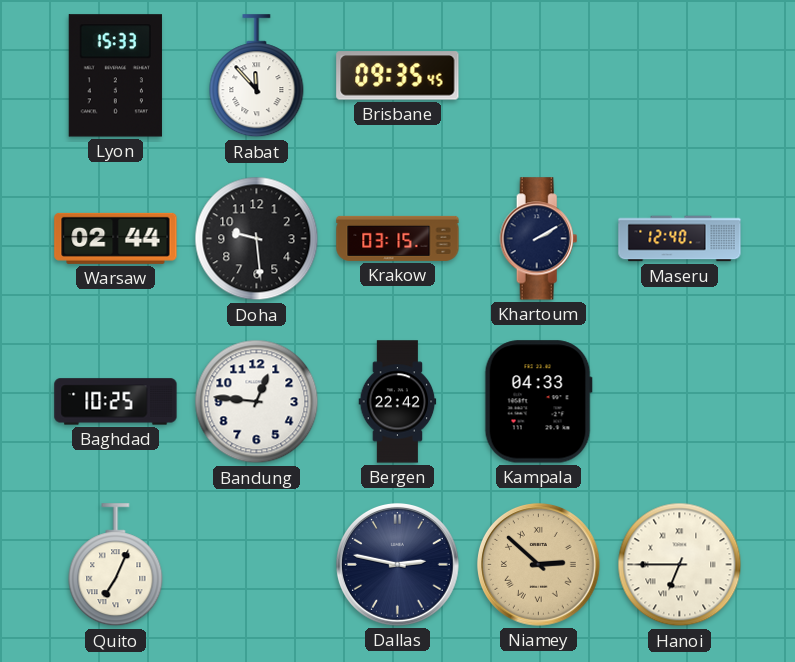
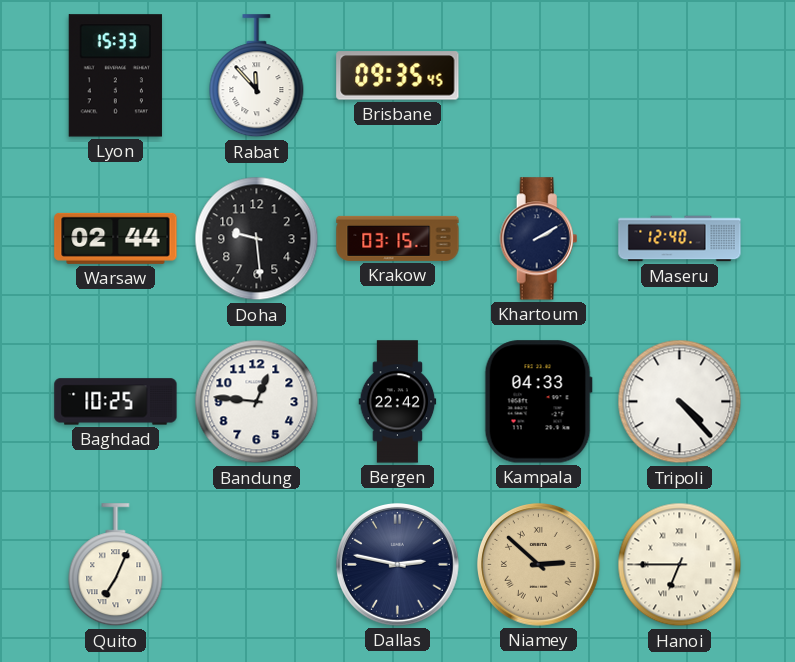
Tripoli: none -> 4:23 (680, 402)
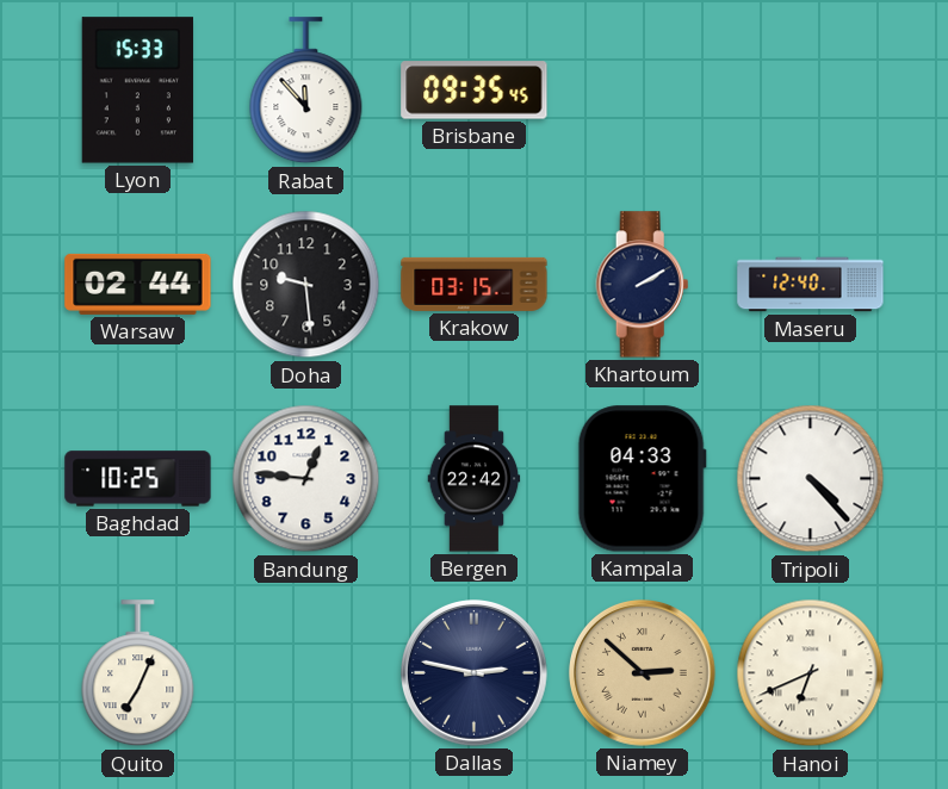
Hanoi: 6:45 -> 6:41 (811, 673)
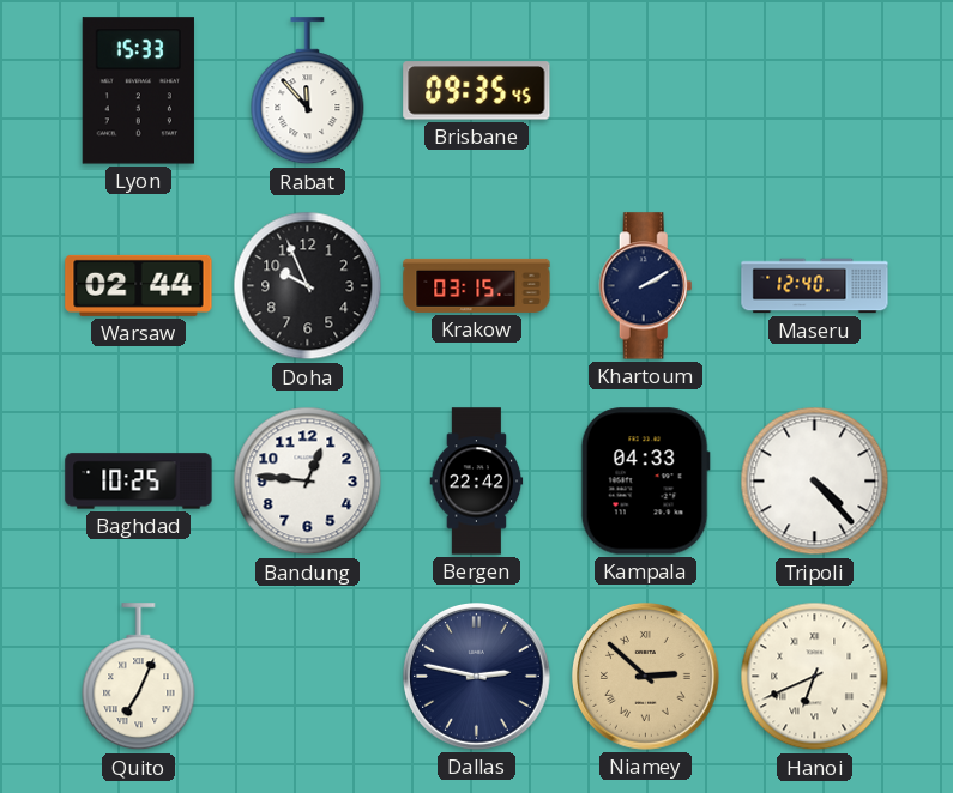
Doha: 9:29 -> 9:56 (308, 286)
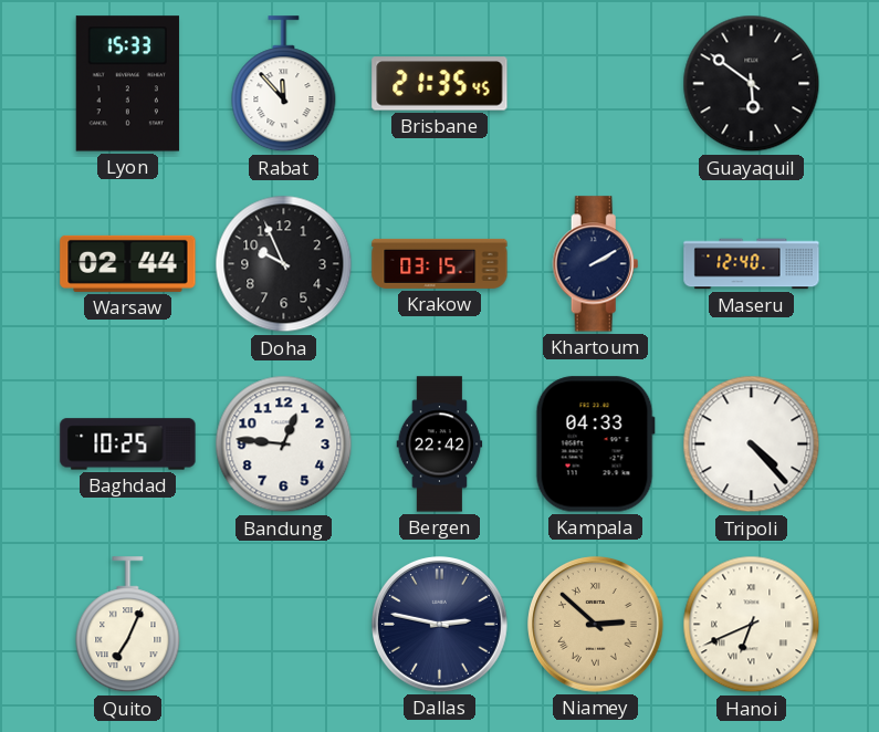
Brisbane: 09:35 -> 21:35 (440, 84)
Guayaquil: none -> 5:51 (752, 84)
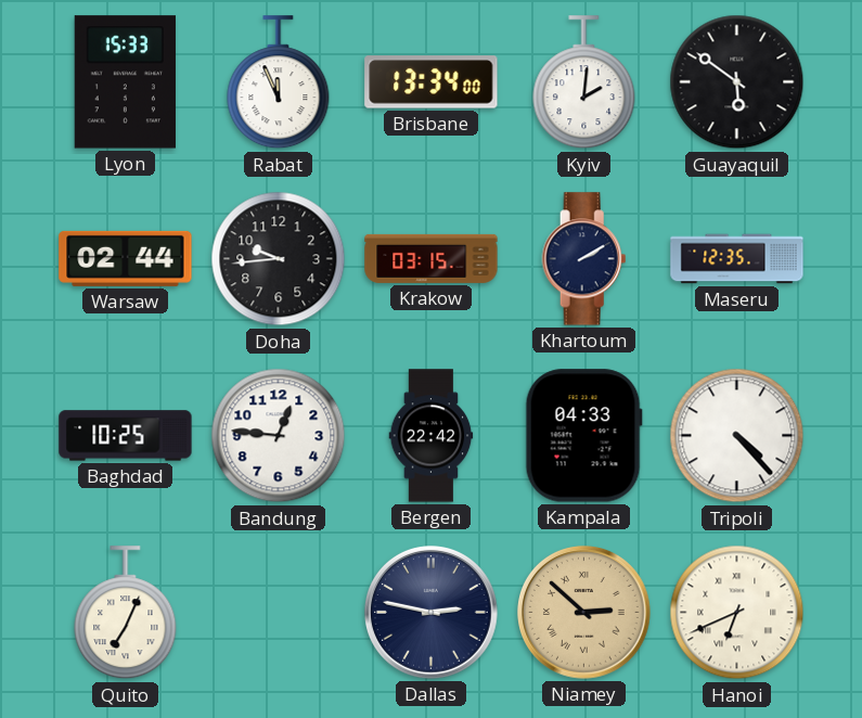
Rabat: 11:53 -> 11:56 (279, 82)
Brisbane: 21:35 -> 13:34 (432, 82)
Kyiv: none -> 2:01 (584, 82)
Doha: 9:56 -> 9:44 (279, 259)
Maseru: 12:40 -> 12:35 (737, 259)
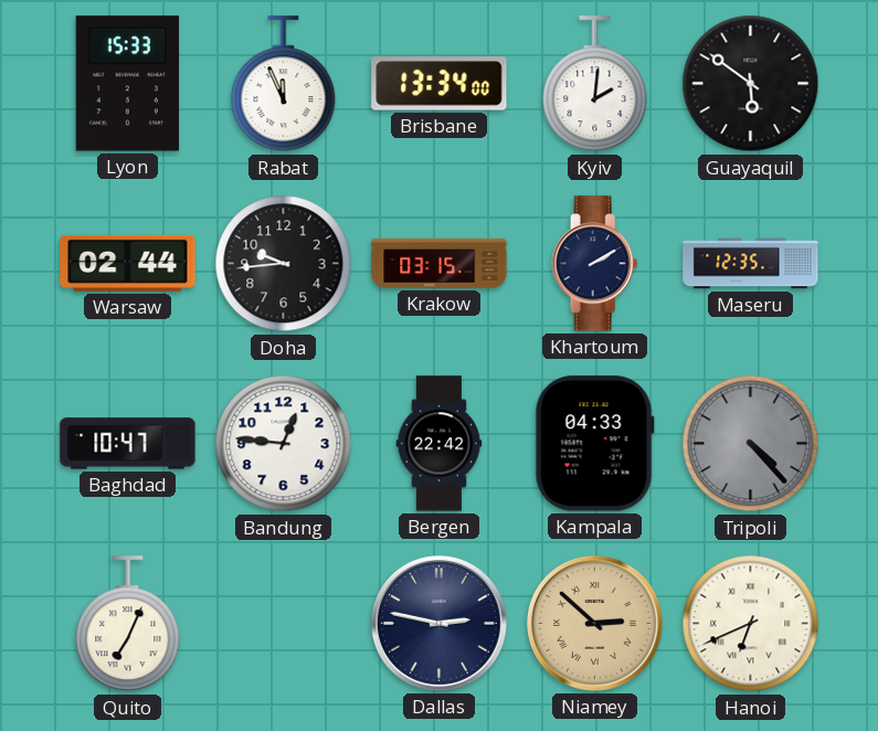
Baghdad: 10:25 -> 10:47 (128, 444)
Tripoli dial: white -> grey (751, 444)
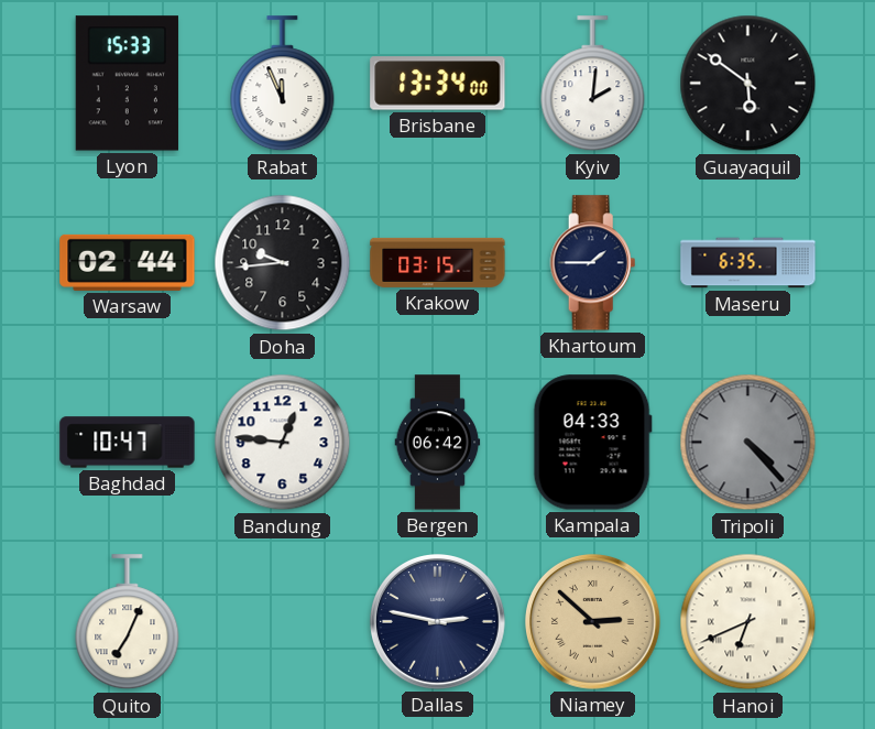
Khartoum: 2:10 -> 1:45 (593, 263)
Maseru: 12:35 -> 6:35 (748, 263)
Bergen: 22:42 -> 06:42 (438, 443)
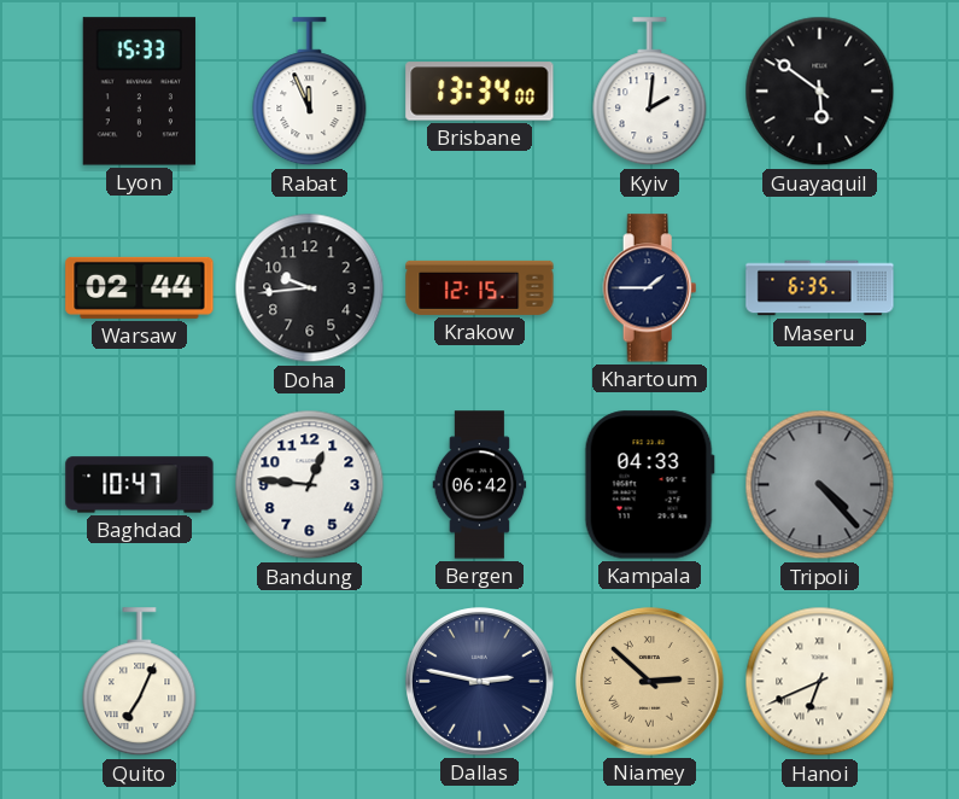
Krakow: 03:15 -> 12:15 (480, 287)
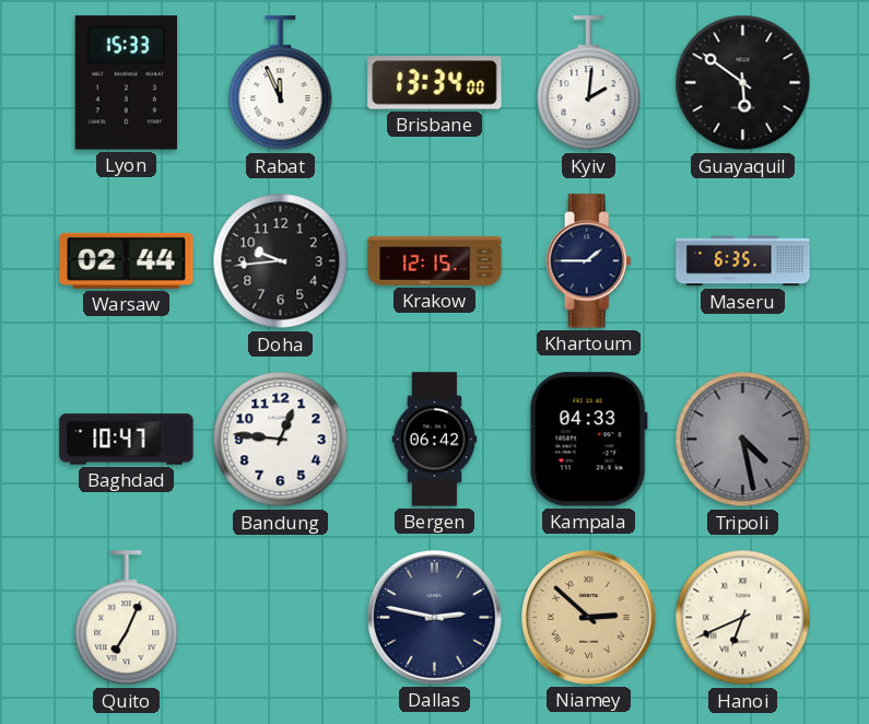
Tripoli: 4:23 -> 4:28 (743, 440)
